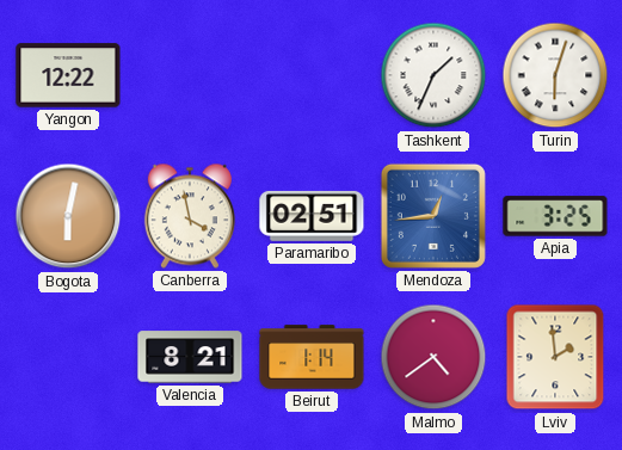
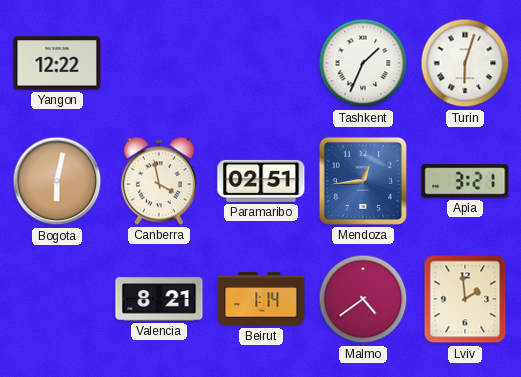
Apia: 3:25 -> 3:21 (465, 181)
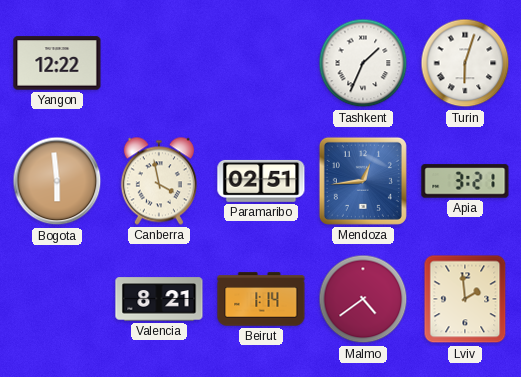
Bogota: 6:02 -> 5:59 (57, 181)
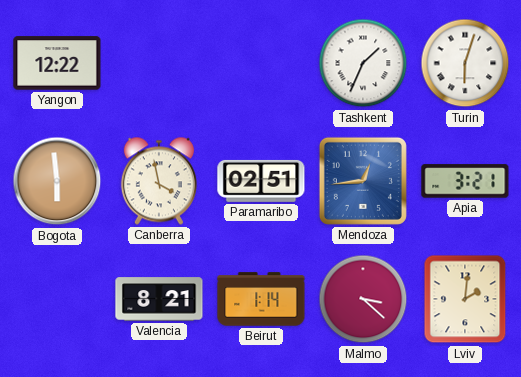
Malmo: 4:39 -> 3:22 (363, 299)
Lviv: 1:59 -> 2:01 (465, 299)
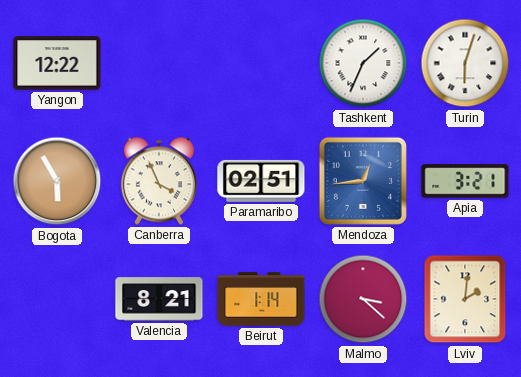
Bogota: 5:59 -> 5:55 (57, 181)
Canberra: 3:58 -> 3:56 (159, 181)
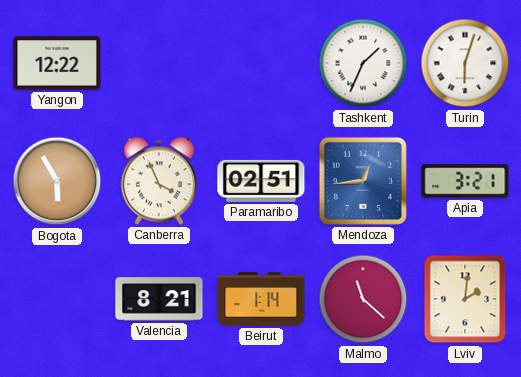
Malmo: 3:22 -> 11:22 (363, 299)
